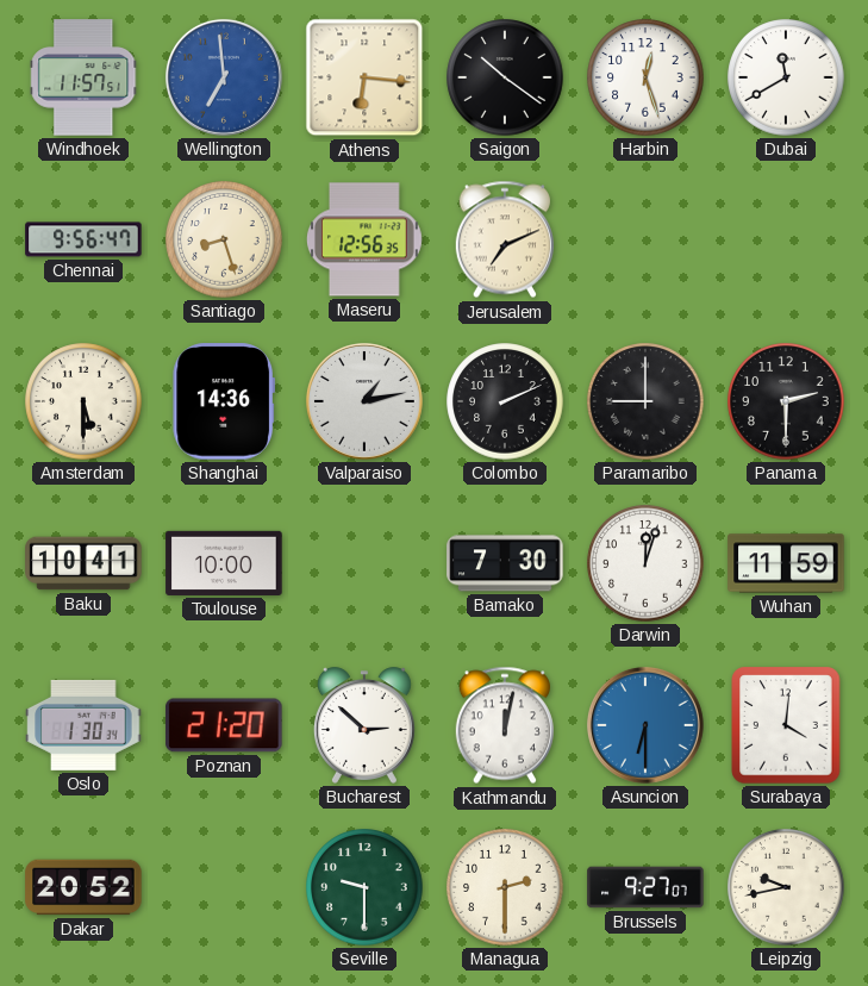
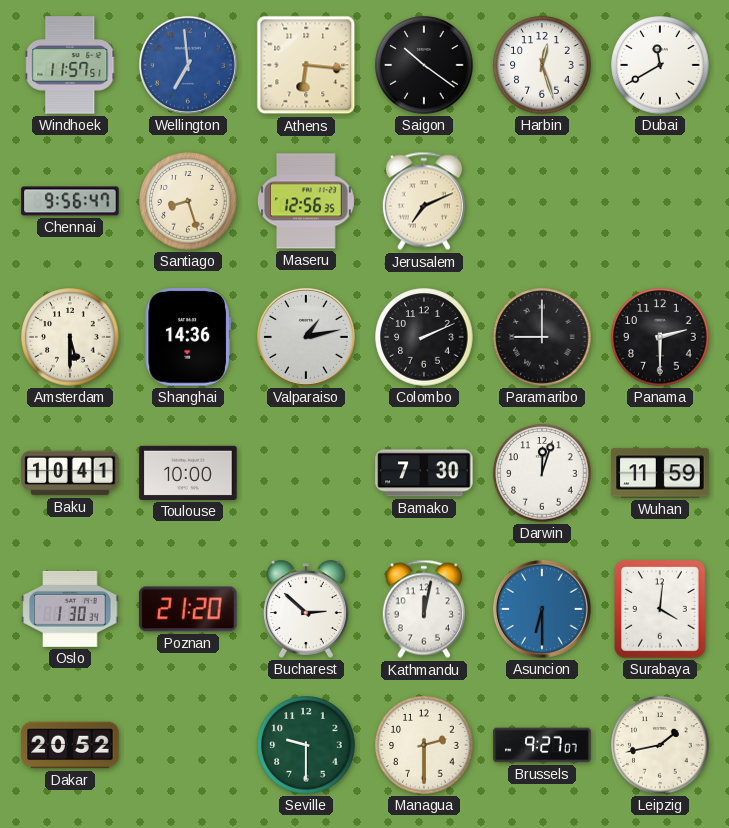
Leipzig: 9:43 -> 1:43 (660, 745)
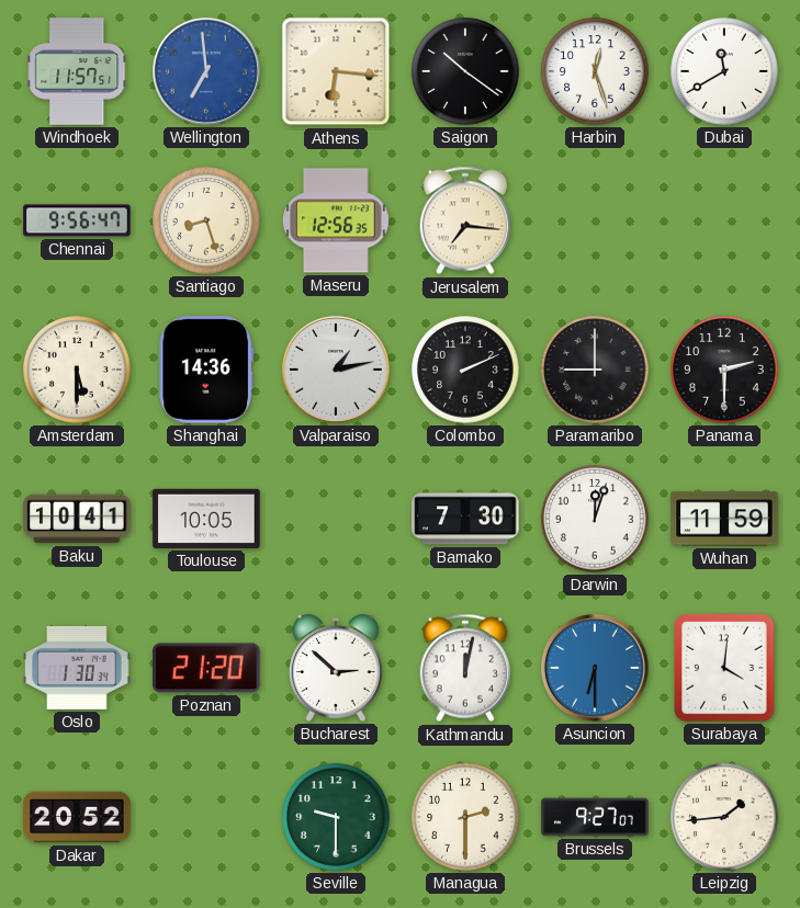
Jerusalem: 7:11 -> 7:16 (465, 220)
Toulouse: 10:00 -> 10:05 (206, 519)
Leipzig: 1:43 -> 1:44 (724, 817)
